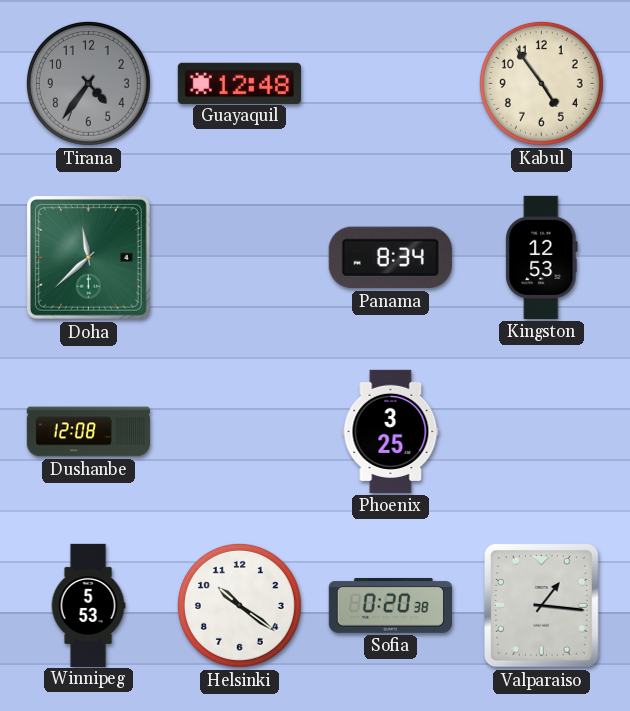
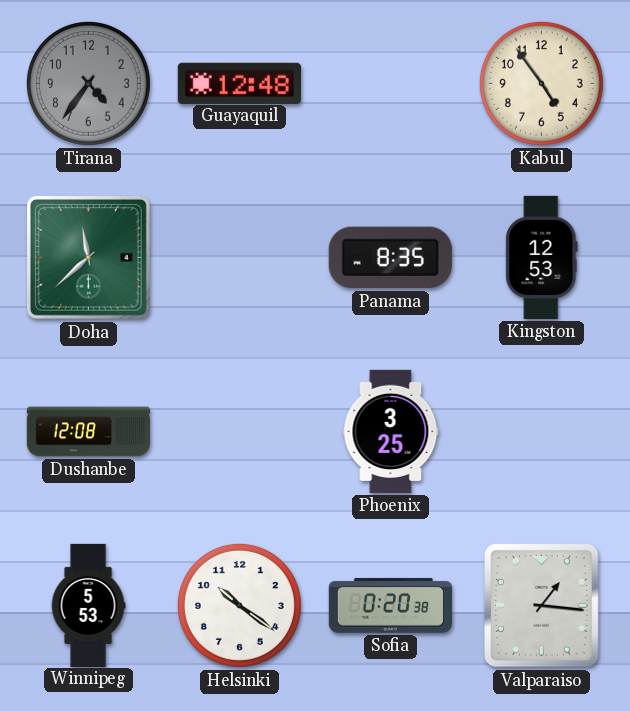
Panama: 8:34 -> 8:35 (390, 258)
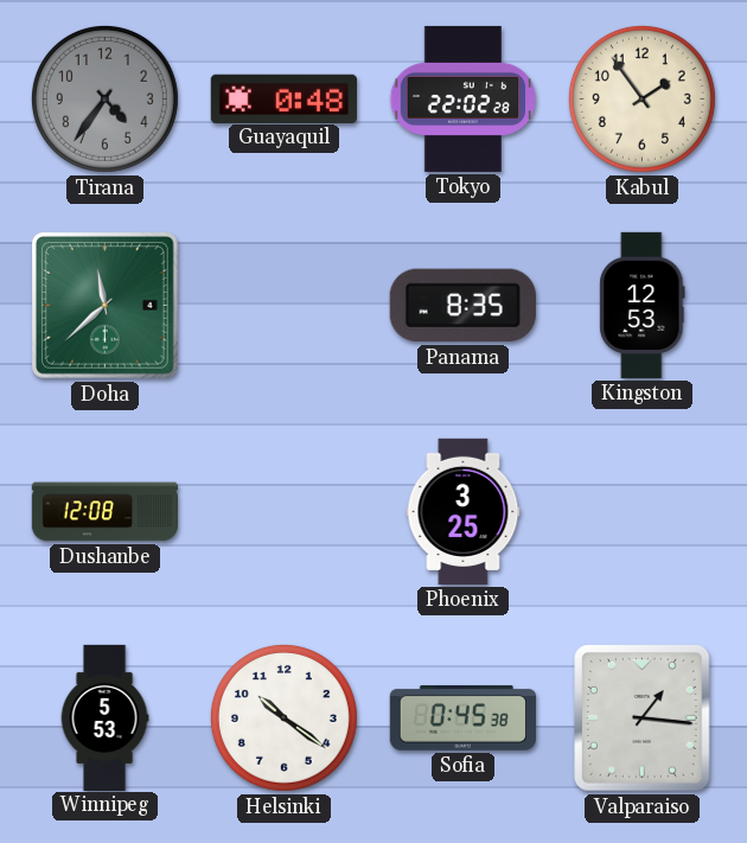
Guayaquil: 12:48 -> 0:48 (283, 98)
Tokyo: none -> 22:02 (462, 98)
Kabul: 4:54 -> 1:54 (641, 98)
Sofia: 0:20 -> 0:45 (462, 717)
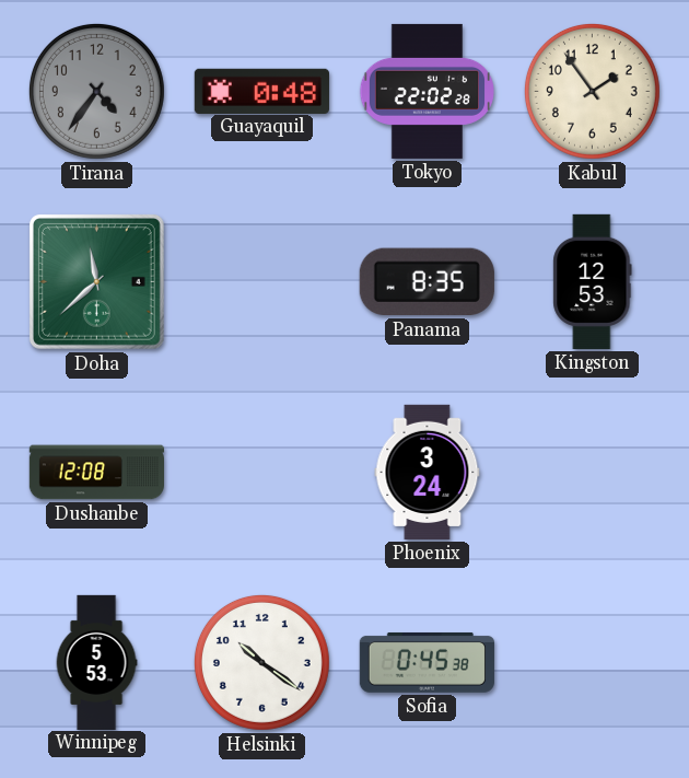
Phoenix: 3:25 -> 3:24 (428, 472)
Valparaiso: 1:16 -> none (643, 719)
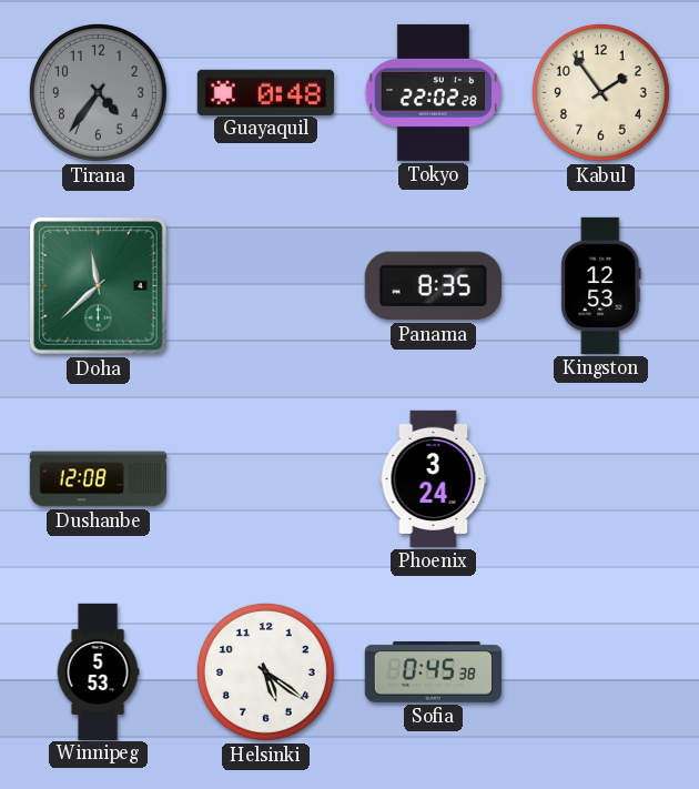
Helsinki: 10:21 -> 5:21 (265, 671)
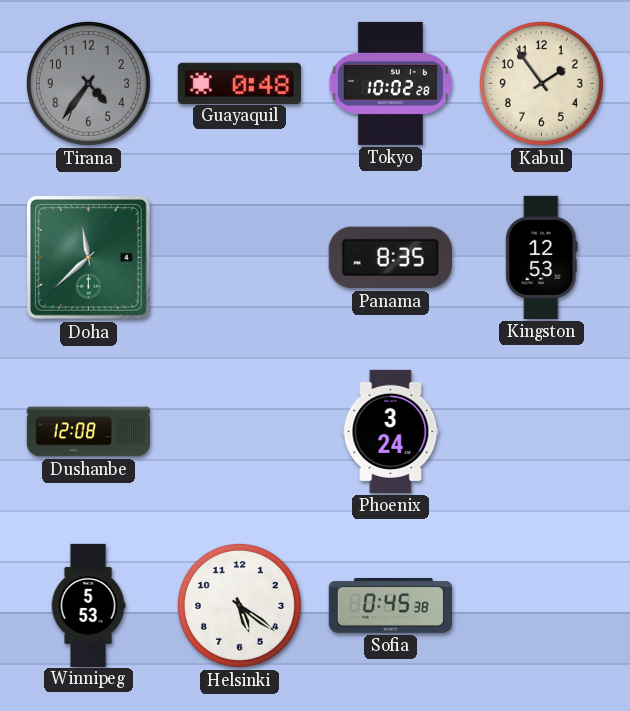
Tokyo: 22:02 -> 10:02 (390, 83)
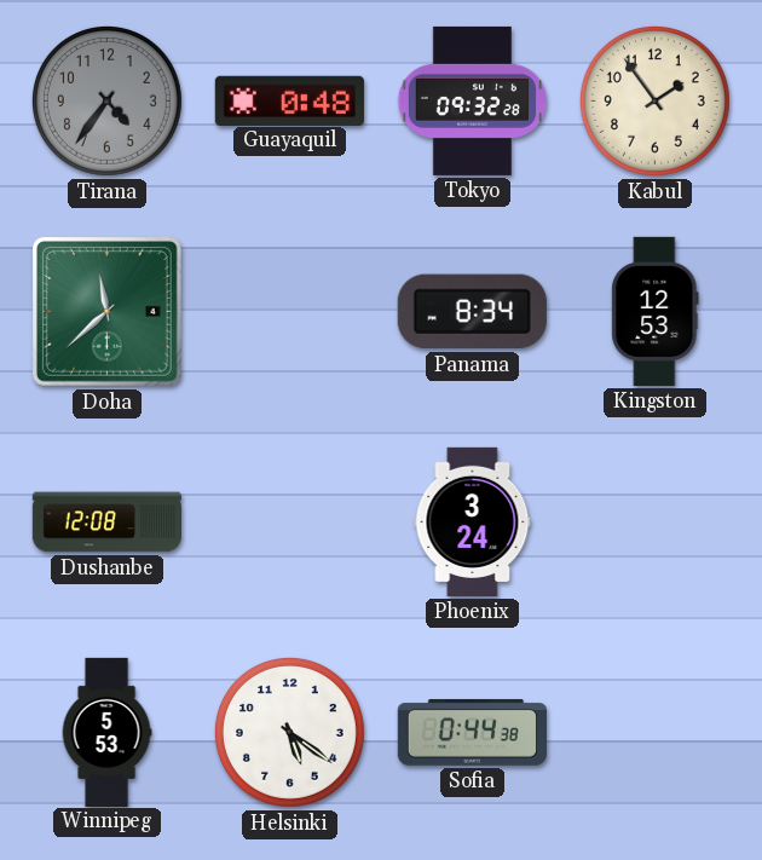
Tokyo: 10:02 -> 09:32 (472, 100)
Panama: 8:35 -> 8:34 (472, 312)
Sofia: 0:45 -> 0:44 (472, 732)
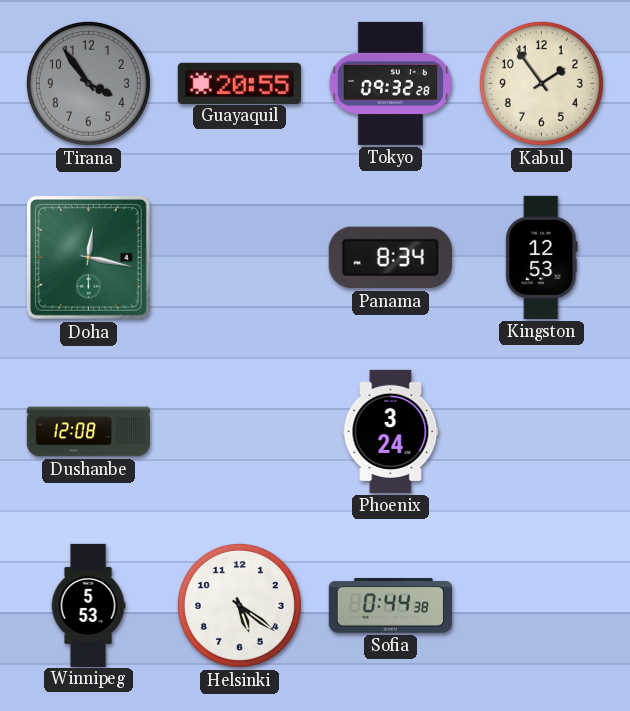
Tirana: 4:36 -> 3:54 (88, 83)
Guayaquil: 0:48 -> 20:55 (239, 83)
Doha: 11:38 -> 12:17 (88, 257)
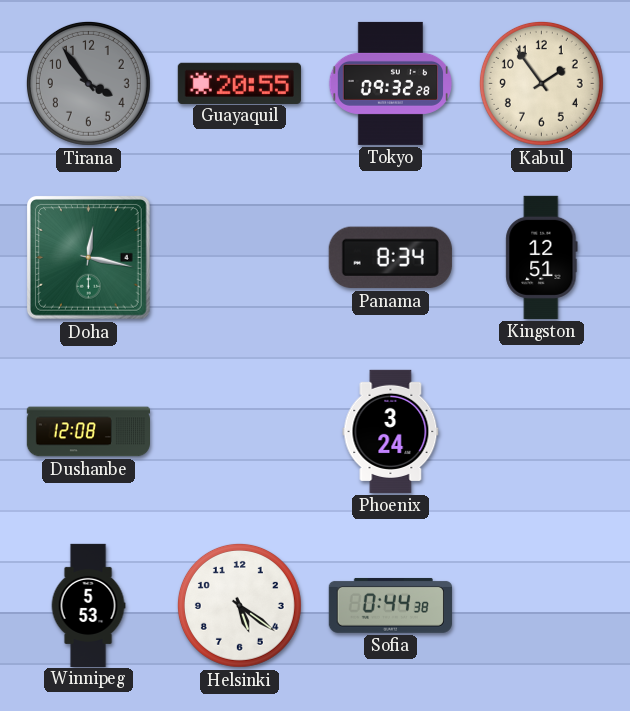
Kingston: 12:53 -> 12:51 (542, 257)
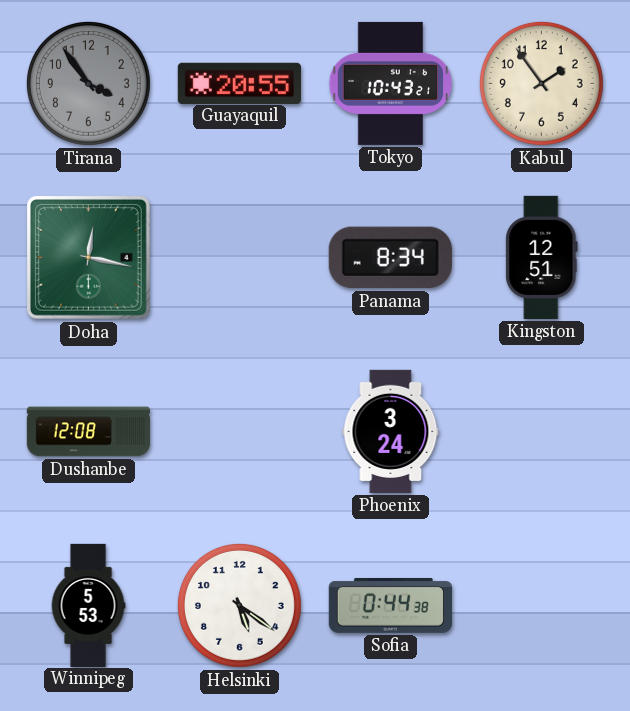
Tokyo: 09:32 -> 10:43 (390, 83)
